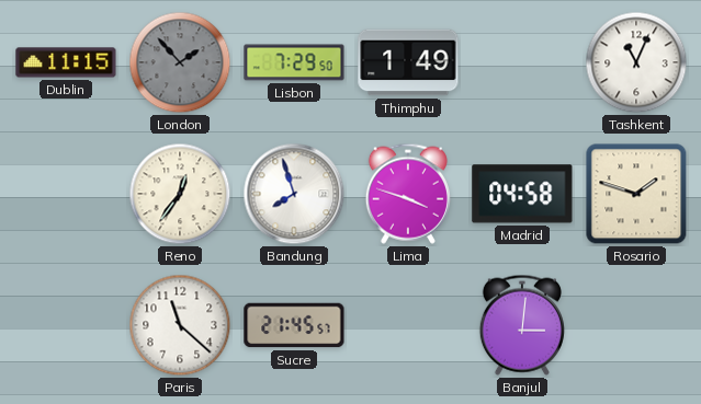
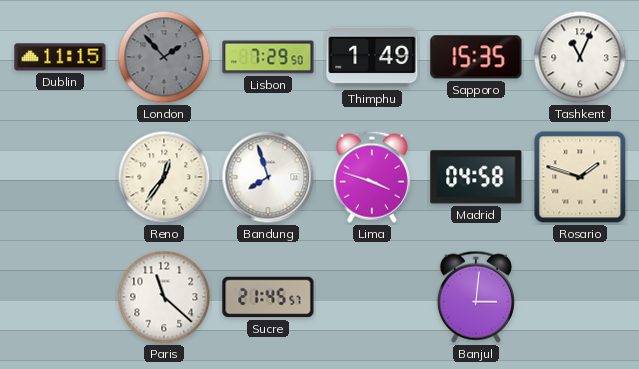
Sapporo: none -> 15:35 (476, 57)
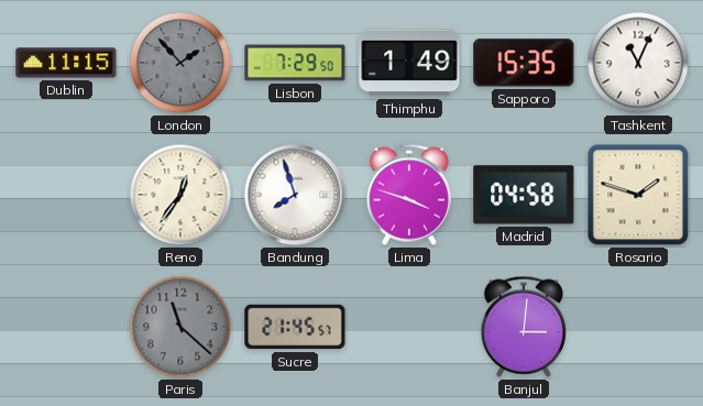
Paris dial: white -> grey (180, 327)
